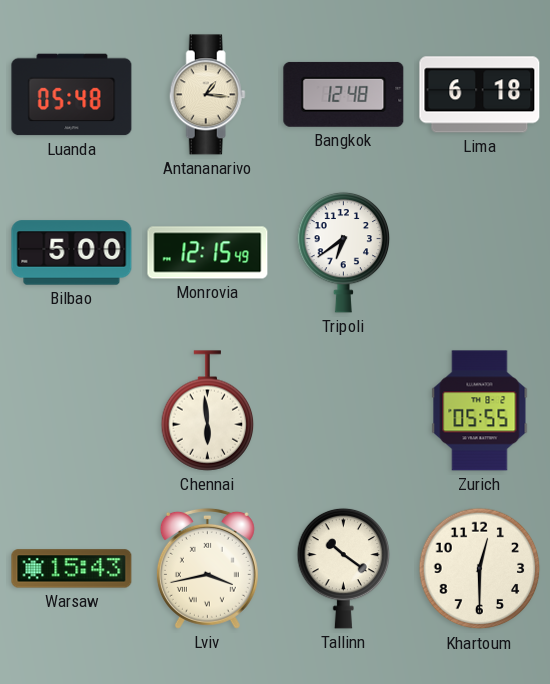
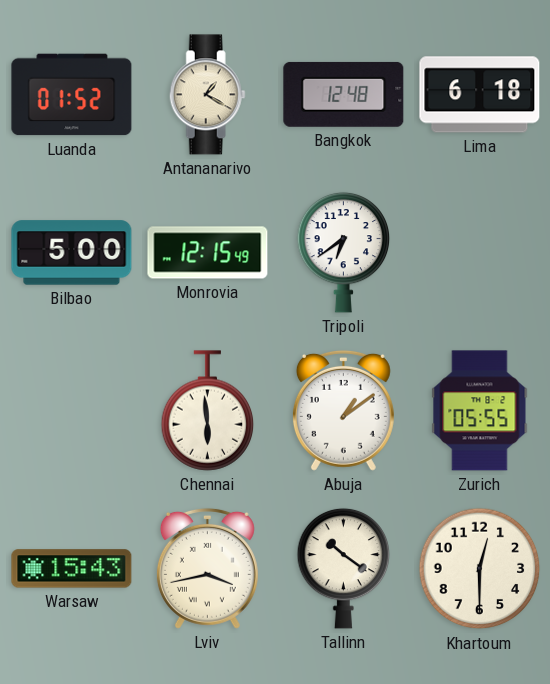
Luanda: 05:48 -> 01:52 (72, 95)
Antananarivo: 1:16 -> 1:20 (207, 95)
Abuja: none -> 1:09 (343, 410)
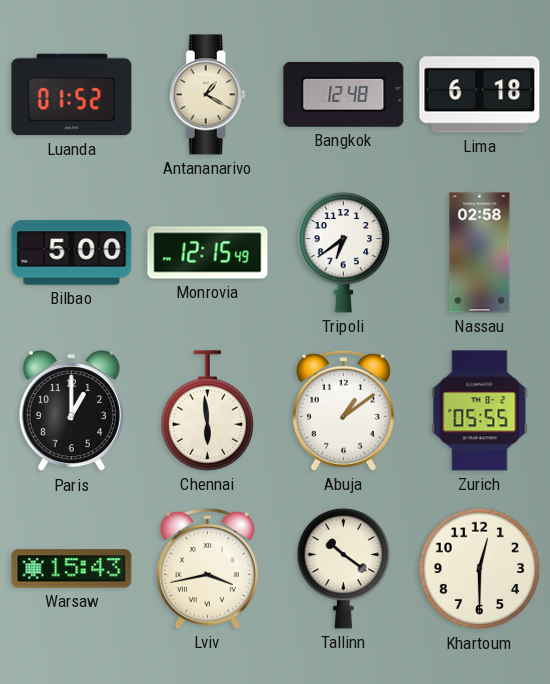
Nassau: none -> 02:58 (480, 253)
Paris: none -> 1:00 (71, 411)
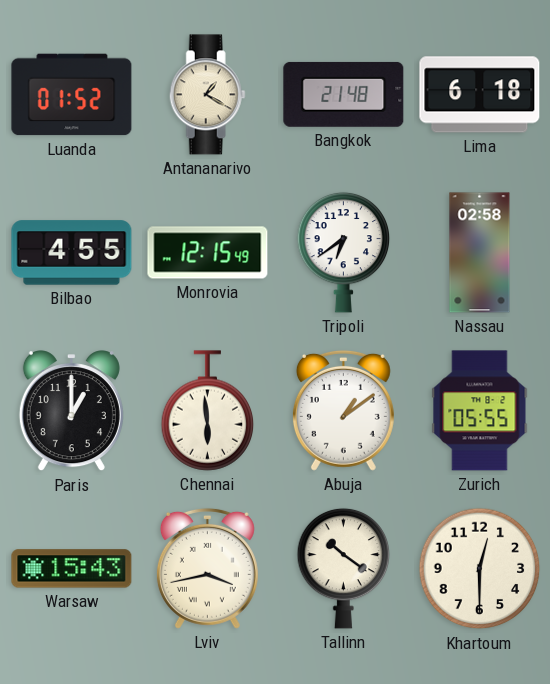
Bangkok: 12:48 -> 21:48 (344, 94)
Bilbao: 5:00 -> 4:55 (72, 253)
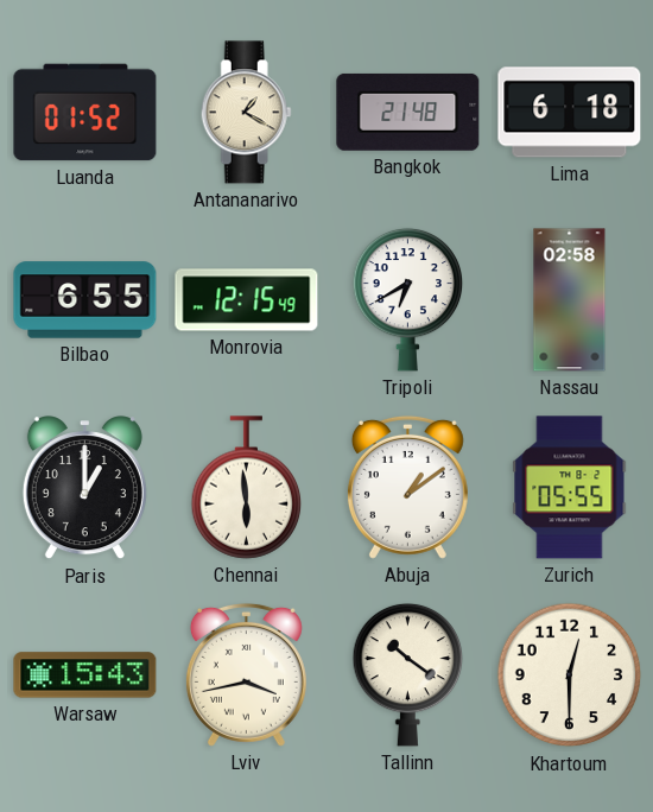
Bilbao: 4:55 -> 6:55 (85, 300)
Tripoli: 6:39 -> 6:40 (408, 299)
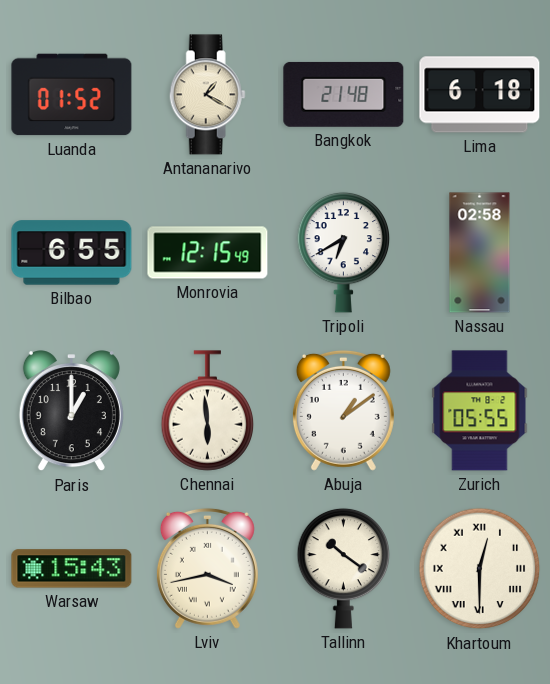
Khartoum numerals: Arabic -> Roman (480, 569)
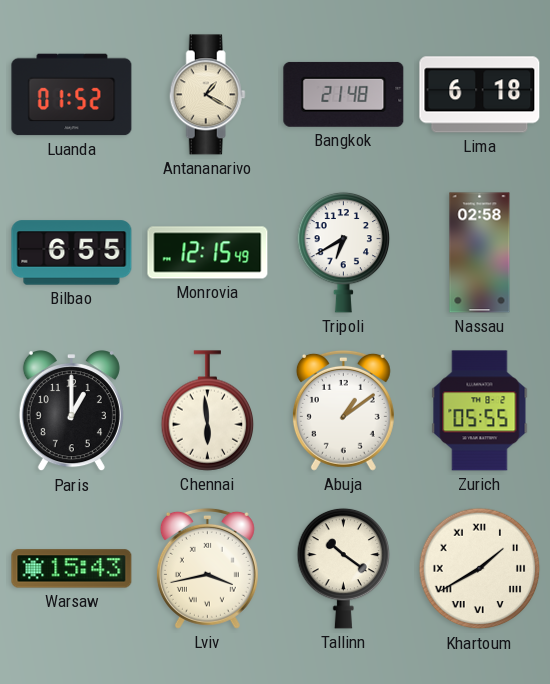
Khartoum: 12:30 -> 1:40 (480, 569)
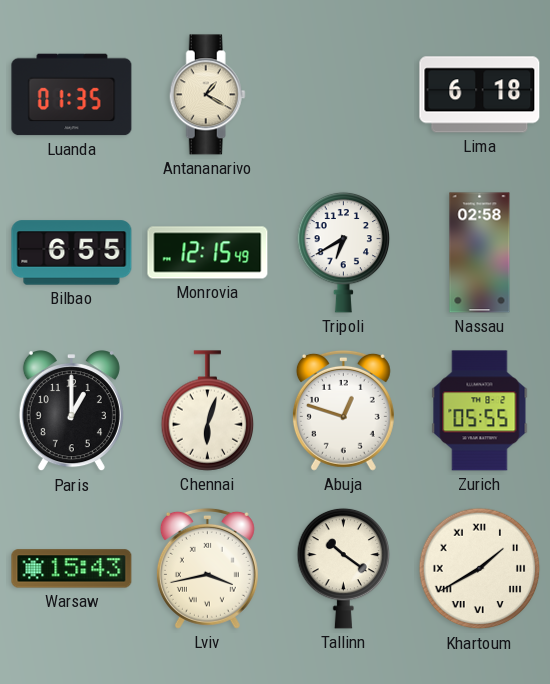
Luanda: 01:52 -> 01:35 (72, 95)
Bangkok: 21:48 -> none (344, 94)
Chennai: 5:59 -> 6:03 (208, 411)
Abuja: 1:09 -> 12:48 (343, 410)
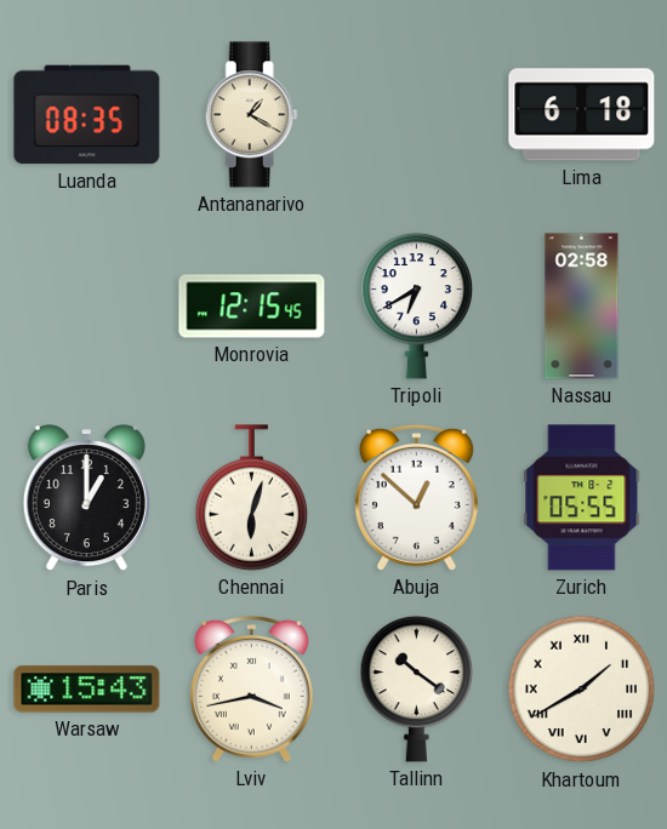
Luanda: 01:35 -> 08:35 (87, 115)
Bilbao: 6:55 -> none (72, 253)
Monrovia: 12:15:49 -> 12:15:45 (252, 307)
Abuja: 12:48 -> 12:52 (416, 497)
